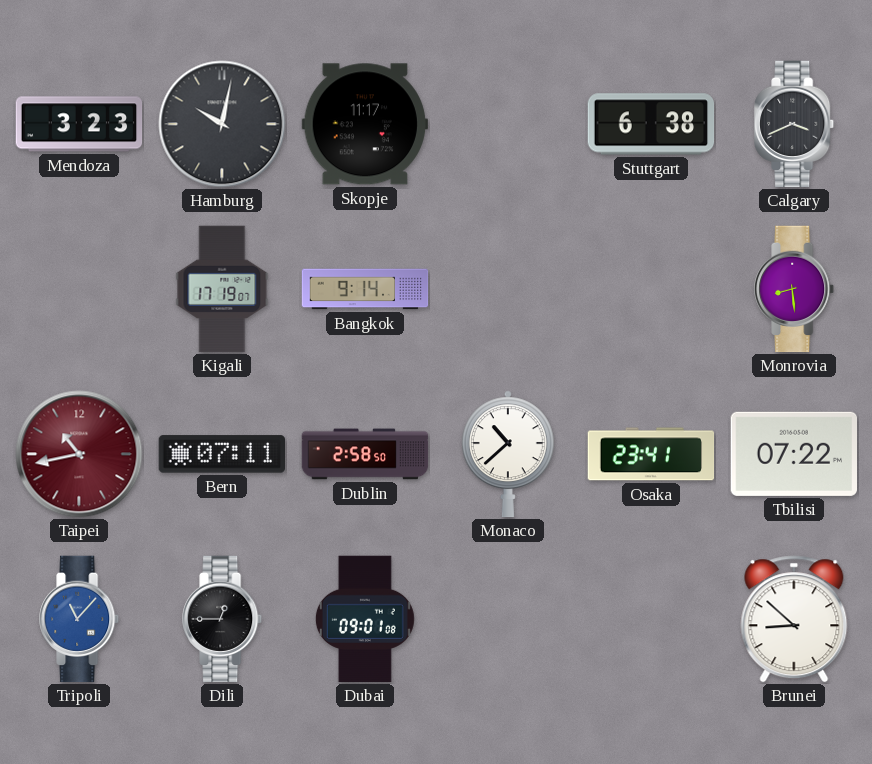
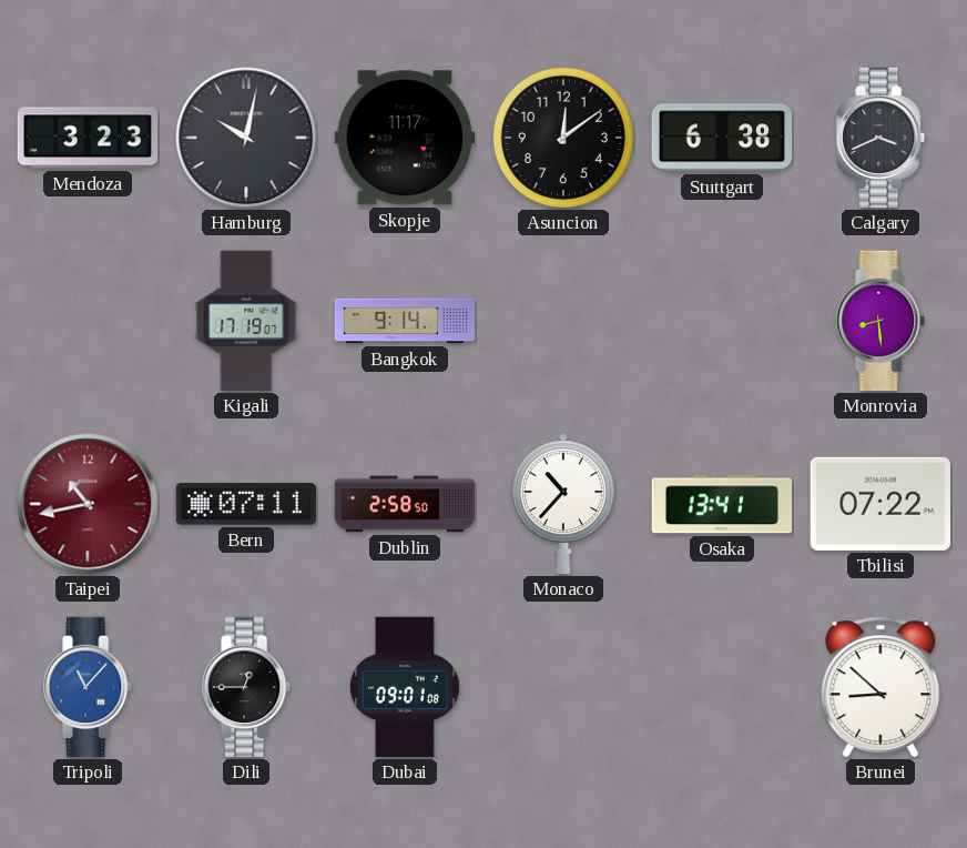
Asuncion: none -> 12:09 (563, 138)
Monaco: 10:38 -> 10:37 (563, 504)
Osaka: 23:41 -> 13:41 (722, 504)
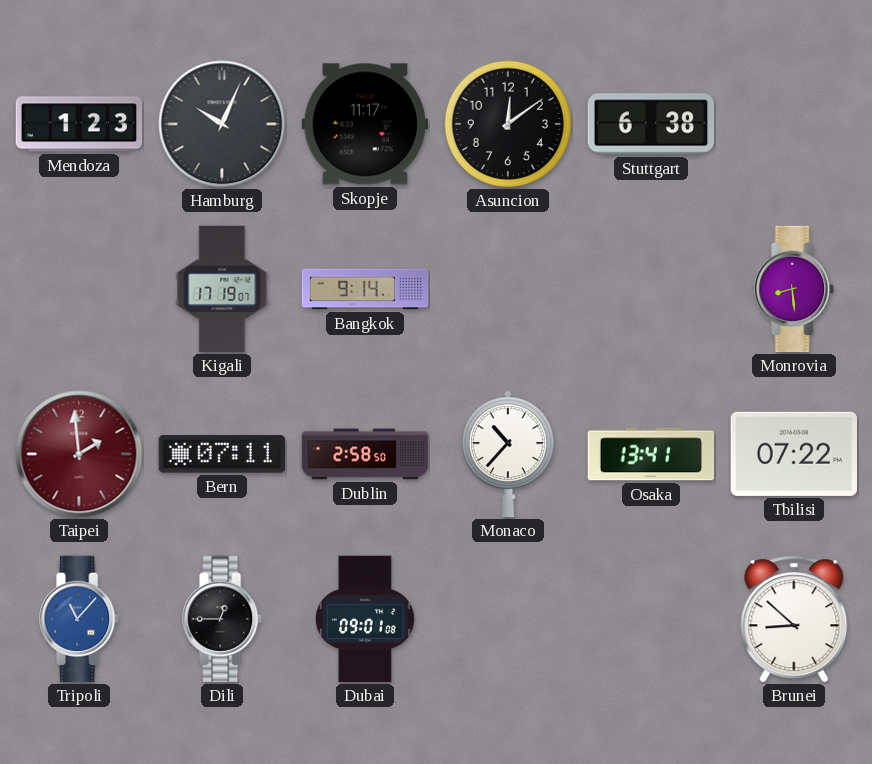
Mendoza: 3:23 -> 1:23 (79, 124)
Hamburg: 10:02 -> 10:04 (222, 124)
Calgary: 3:41 -> none (882, 138)
Taipei: 10:43 -> 1:59 (79, 454)
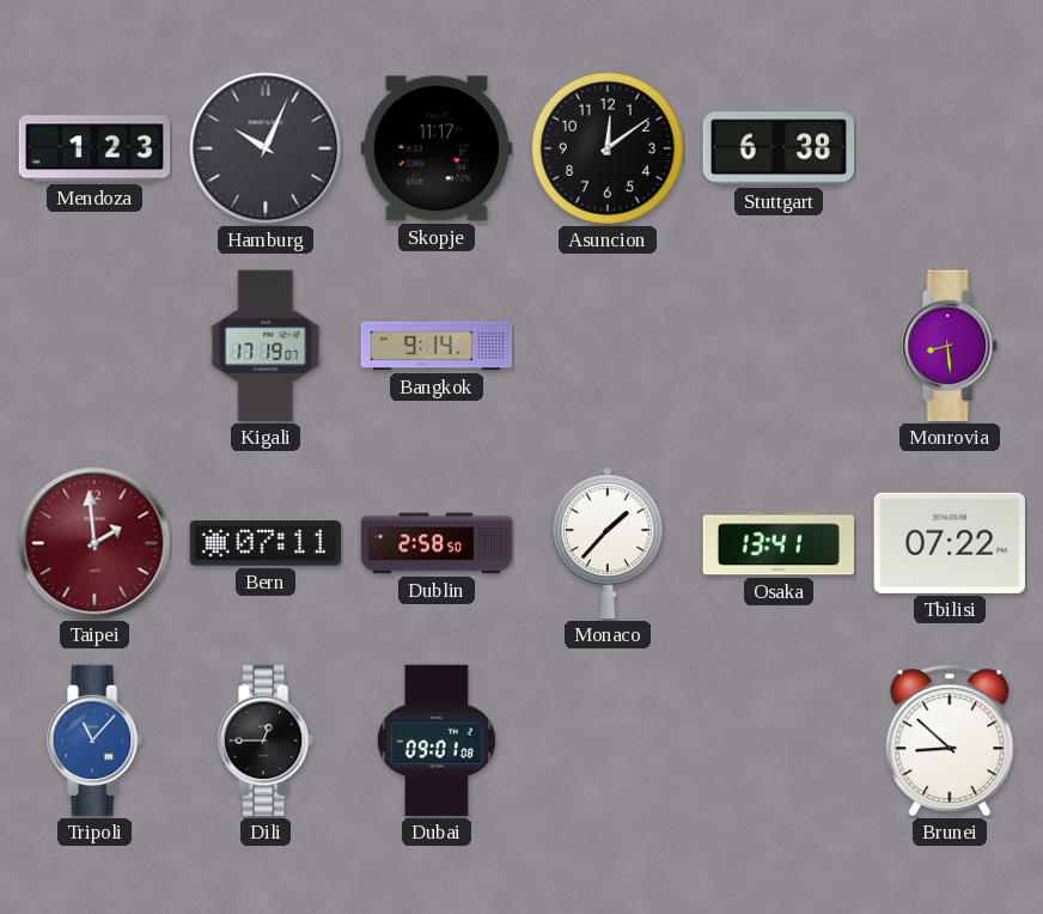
Monaco: 10:37 -> 1:37 (608, 543)
